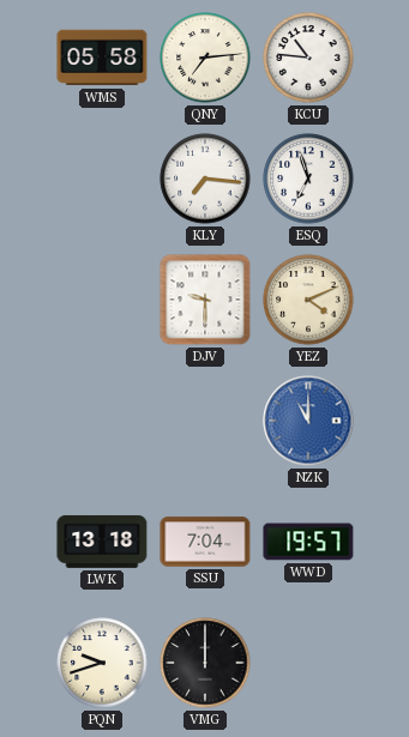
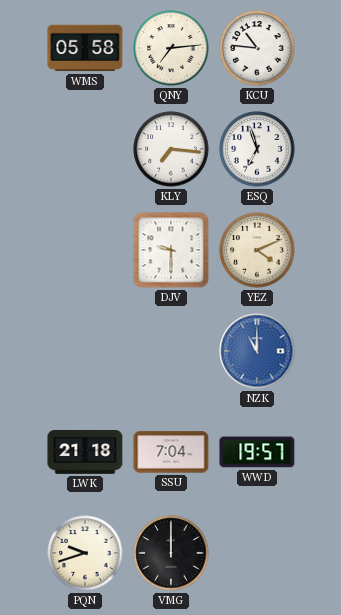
LWK: 13:18 -> 21:18 (85, 452)
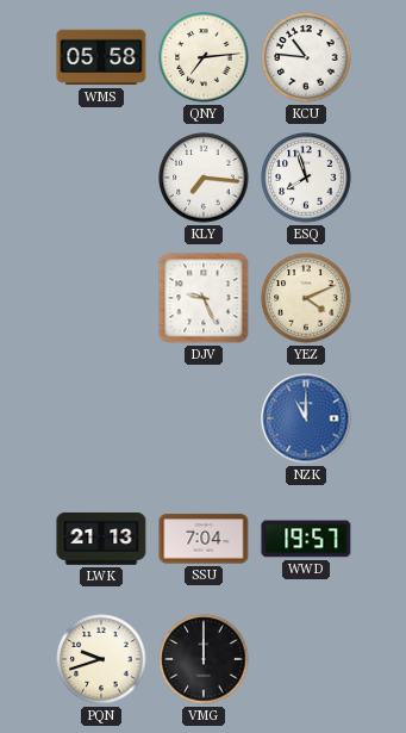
ESQ: 6:57 -> 7:57 (306, 178)
DJV: 9:30 -> 9:26 (204, 298)
LWK: 21:18 -> 21:13 (101, 539)
